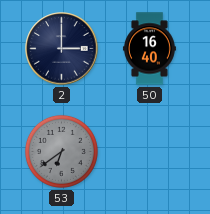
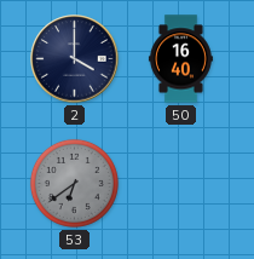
2: 3:00 -> 4:00 (75, 59)
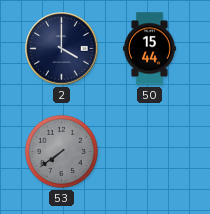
50: 16:40 -> 15:44 (149, 49)
53: 6:39 -> 7:39 (61, 151)
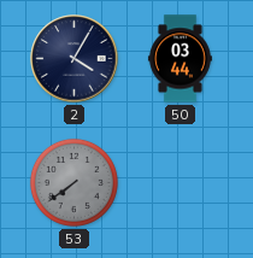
2: 4:00 -> 4:05 (75, 59)
50: 15:44 -> 03:44 (180, 59)
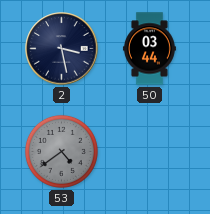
2: 4:05 -> 3:28 (62, 49)
53: 7:39 -> 4:39 (61, 151)
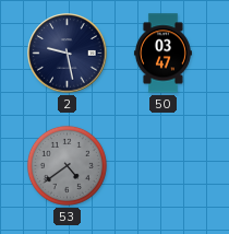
2: 3:28 -> 9:28 (68, 54)
50: 03:44 -> 03:47 (162, 54)
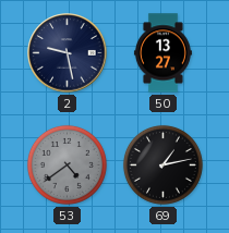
50: 03:47 -> 13:27 (162, 53)
69: none -> 1:13 (162, 164)
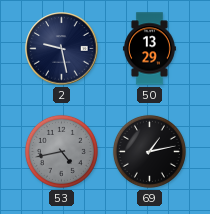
50: 13:27 -> 13:29 (149, 49)
53: 4:39 -> 4:43 (61, 151)
